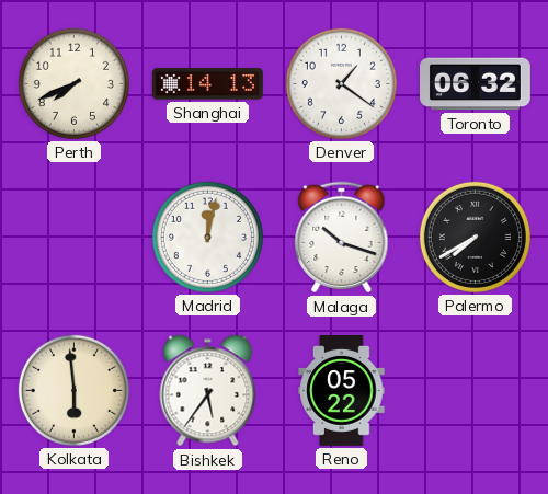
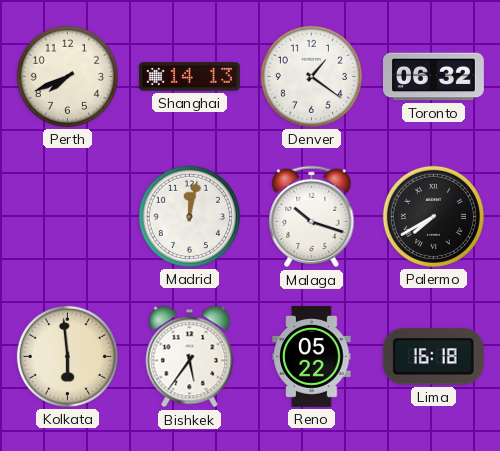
Lima: none -> 16:18 (433, 357)
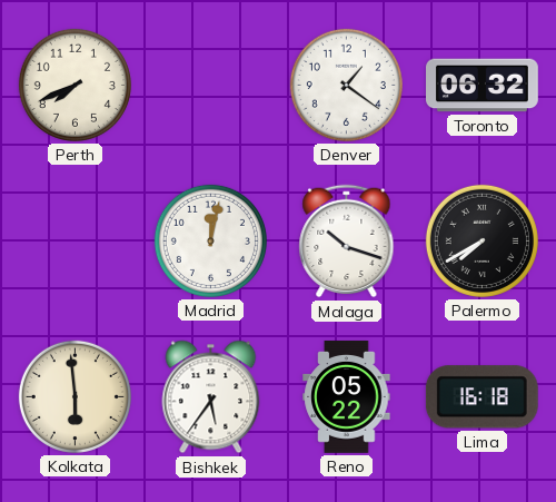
Shanghai: 14:13 -> none (190, 77)
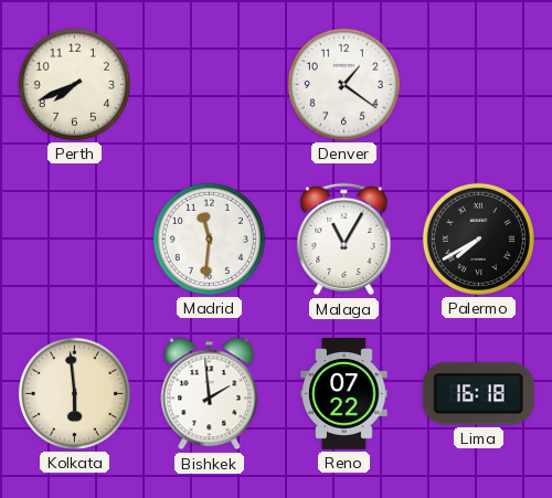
Toronto: 06:32 -> none (483, 86)
Madrid: 12:02 -> 11:31 (209, 239)
Malaga: 10:18 -> 11:05 (344, 240)
Bishkek: 5:36 -> 1:59 (210, 394)
Reno: 05:22 -> 07:22 (344, 394)
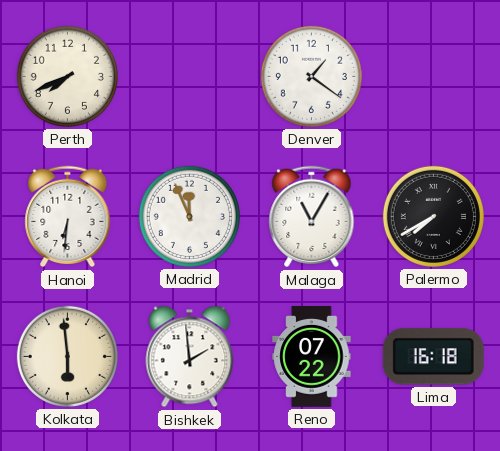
Hanoi: none -> 6:31 (68, 217)
Madrid: 11:31 -> 11:56 (189, 216)
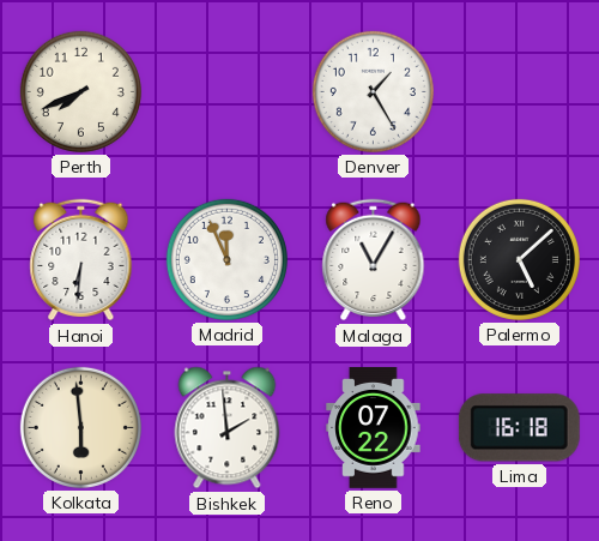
Denver: 1:21 -> 1:25 (373, 91)
Palermo: 7:40 -> 5:08 (519, 259)
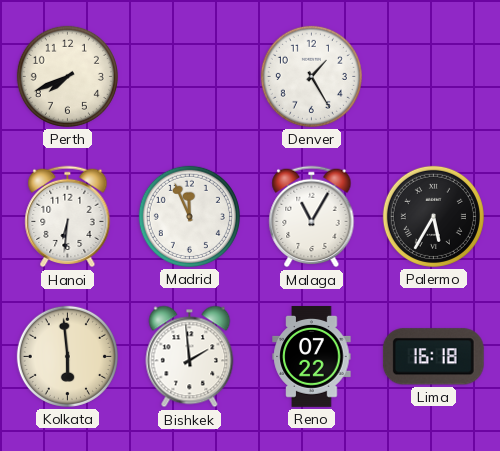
Palermo: 5:08 -> 5:35 (433, 216)
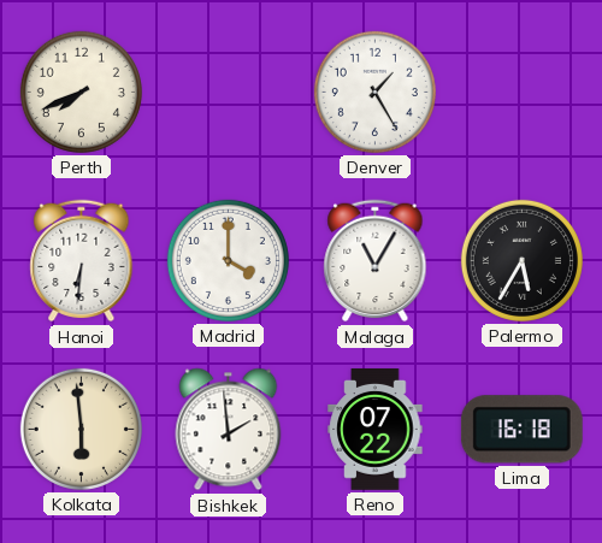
Madrid: 11:56 -> 4:00 (228, 260)
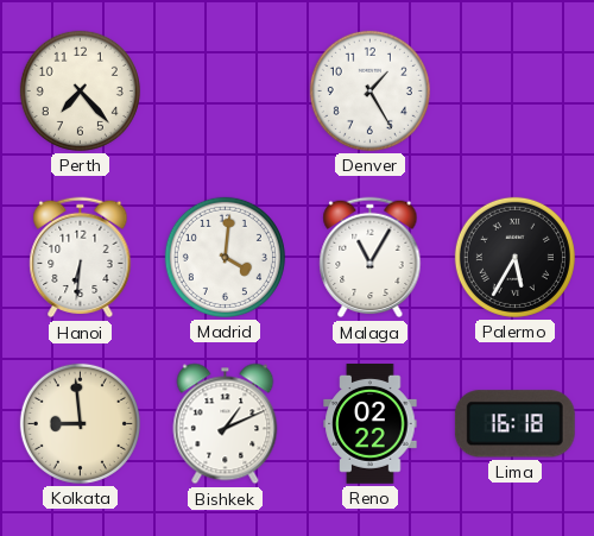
Perth: 7:41 -> 7:23 (80, 90)
Madrid: 4:00 -> 4:01 (225, 257)
Kolkata: 5:59 -> 8:59 (80, 423)
Bishkek: 1:59 -> 1:11 (226, 424)
Reno: 07:22 -> 02:22 (371, 424)
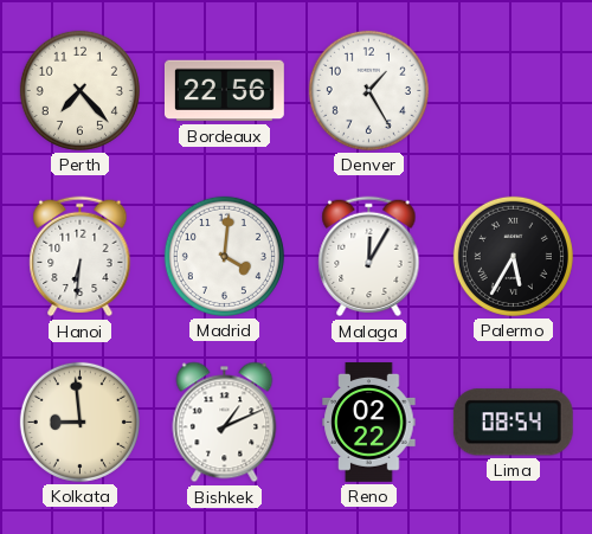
Bordeaux: none -> 22:56 (224, 91)
Malaga: 11:05 -> 12:05 (369, 257)
Lima: 16:18 -> 08:54 (513, 423)
